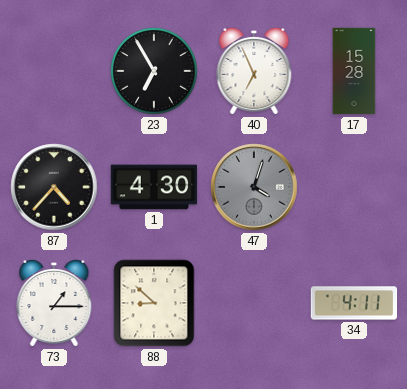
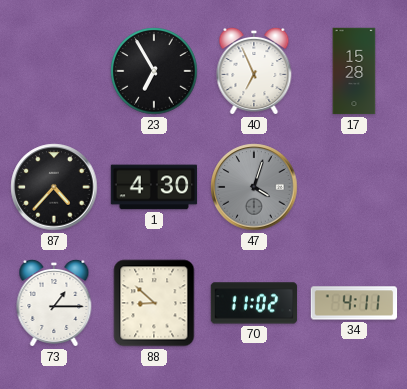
70: none -> 11:02 (254, 303)
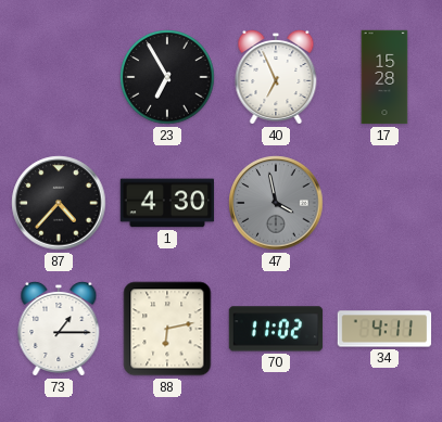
47: 4:03 -> 3:58 (276, 203)
88: 8:52 -> 6:13 (167, 329)
